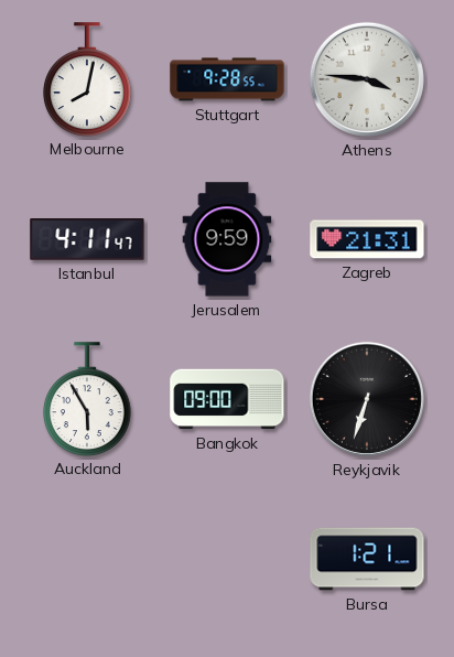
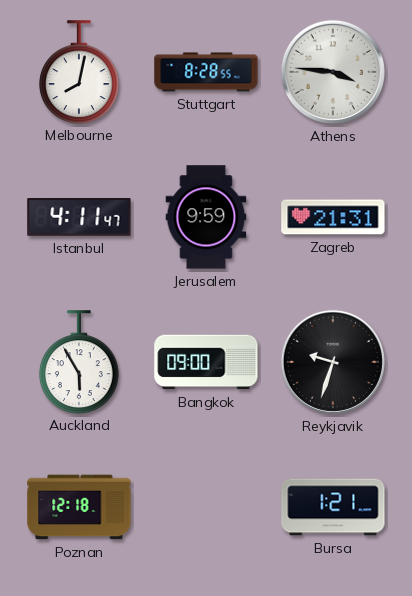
Stuttgart: 9:28 -> 8:28 (206, 72)
Reykjavik: 6:33 -> 9:33 (333, 362)
Poznan: none -> 12:18 (79, 507)
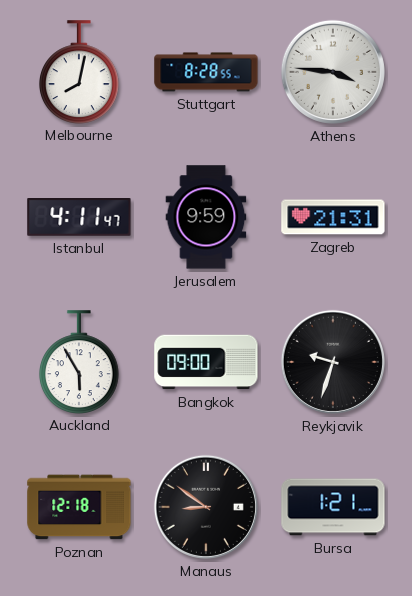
Manaus: none -> 8:51 (206, 507)
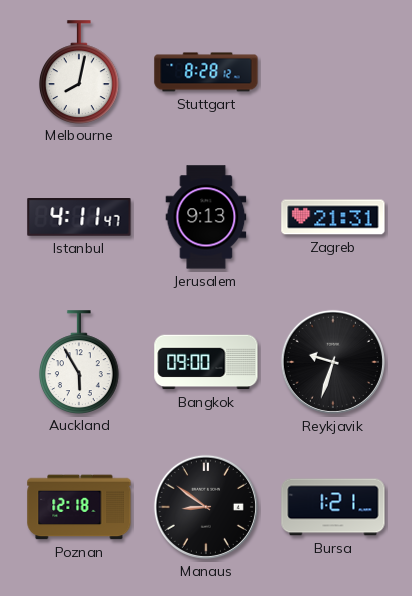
Stuttgart: 8:28:55 -> 8:28:12 (206, 72)
Athens: 3:46 -> none (333, 72)
Jerusalem: 9:59 -> 9:13 (206, 217)
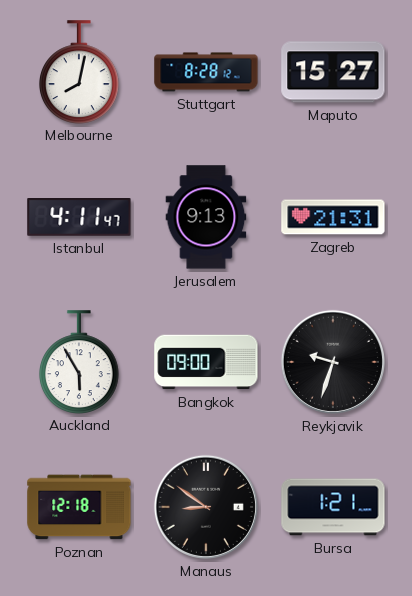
Maputo: none -> 15:27 (333, 72)
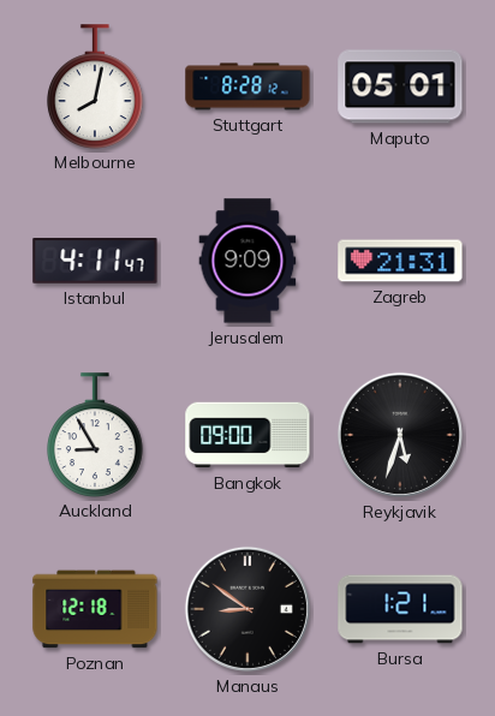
Maputo: 15:27 -> 05:01 (400, 86)
Jerusalem: 9:13 -> 9:09 (247, 261)
Auckland: 5:55 -> 8:55 (95, 435)
Reykjavik: 9:33 -> 5:33 (400, 435)
